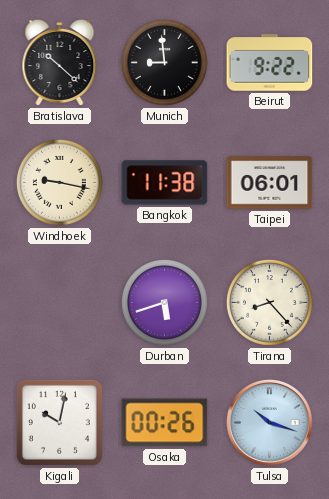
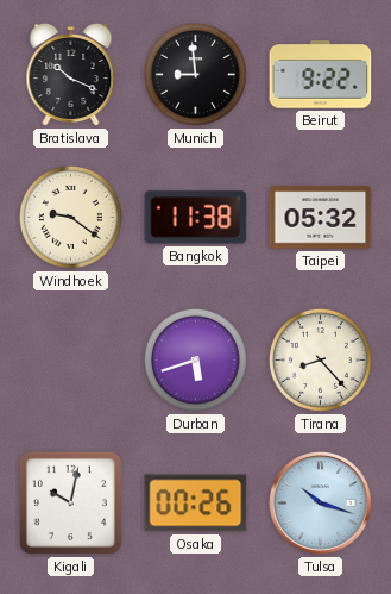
Bratislava: 10:22 -> 10:19 (71, 75)
Windhoek: 9:17 -> 9:21 (70, 217)
Taipei: 06:01 -> 05:32 (321, 218)
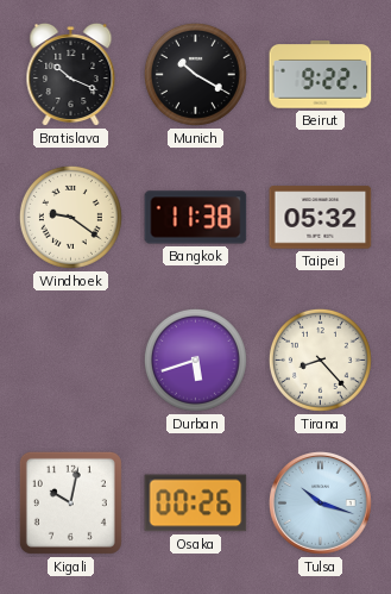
Munich: 8:59 -> 10:20 (195, 74)
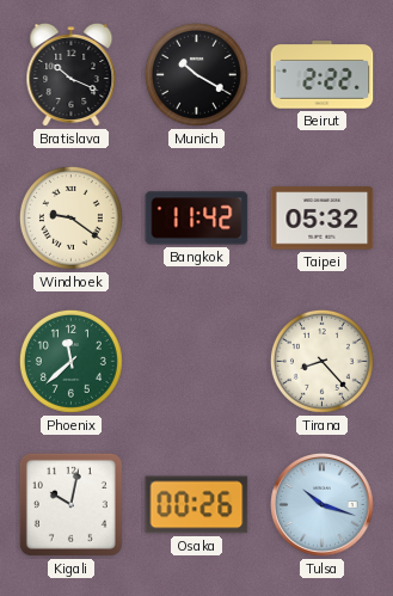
Beirut: 9:22 -> 2:22 (323, 75)
Bangkok: 11:38 -> 11:42 (197, 219)
Phoenix: none -> 11:38 (70, 361)
Durban: 5:42 -> none (195, 359)
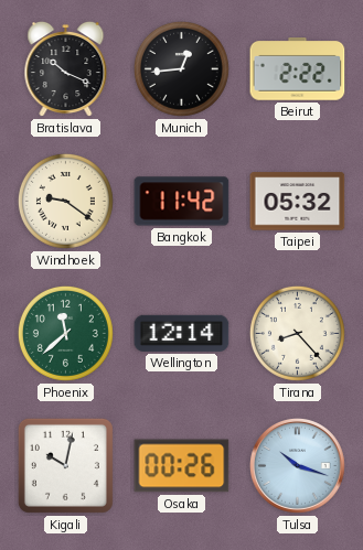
Munich: 10:20 -> 12:44 (181, 68)
Wellington: none -> 12:14 (182, 333)
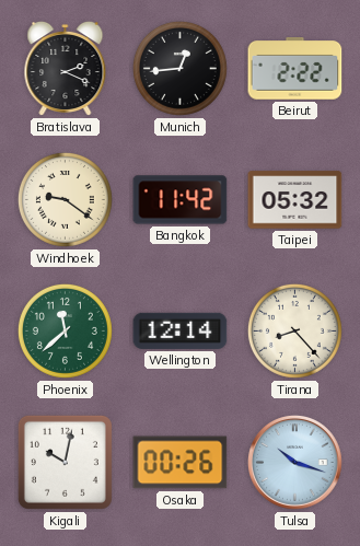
Bratislava: 10:19 -> 2:19 (66, 69)
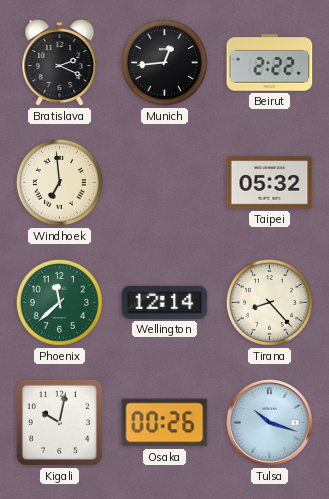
Windhoek: 9:21 -> 6:59 (59, 182)
Bangkok: 11:42 -> none (181, 200)
